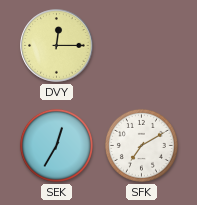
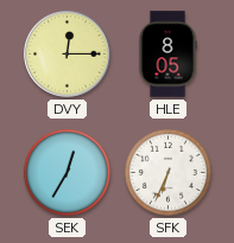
HLE: none -> 8:05 (167, 55)
SFK: 7:10 -> 6:34 (167, 172)
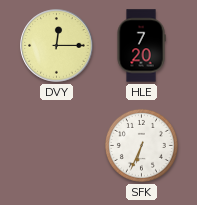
HLE: 8:05 -> 7:20 (141, 46)
SEK: 12:35 -> none (67, 172)
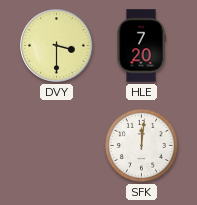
DVY: 12:15 -> 3:30 (57, 46)
SFK: 6:34 -> 12:01 (141, 145)
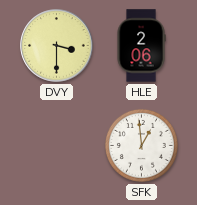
HLE: 7:20 -> 2:06 (141, 46)
SFK: 12:01 -> 12:59 (141, 145)
